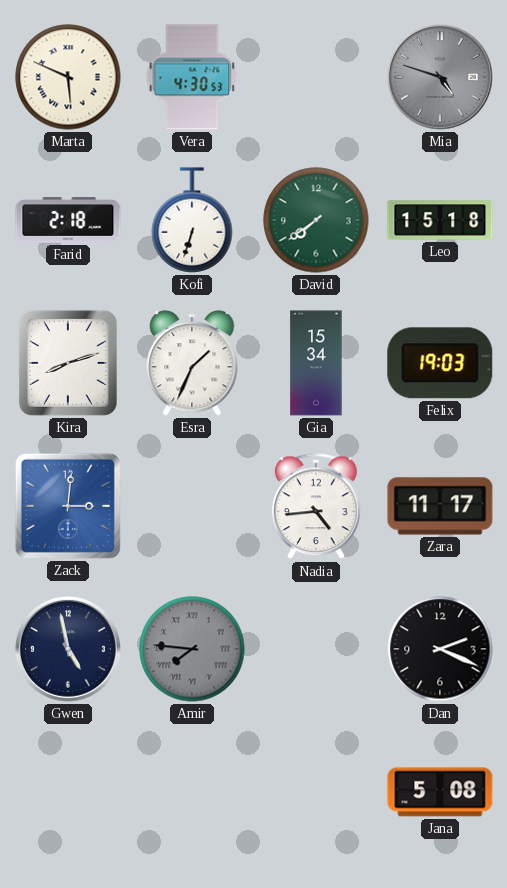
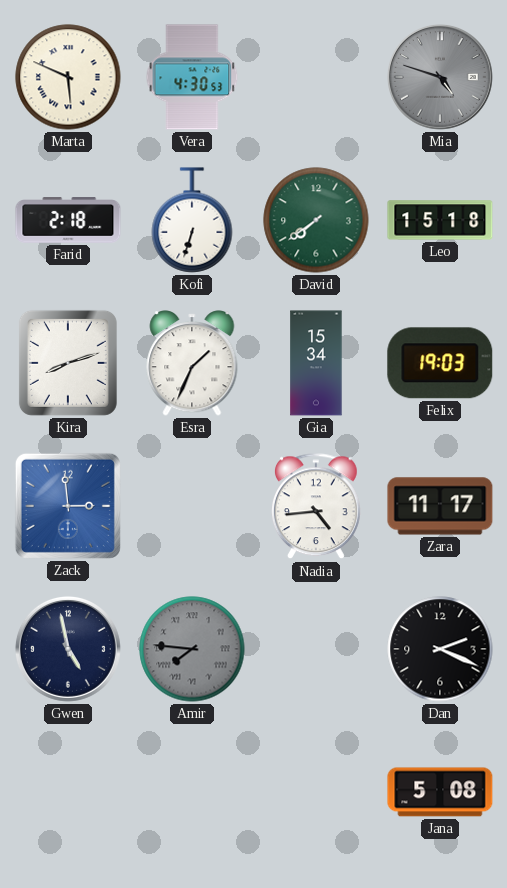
Zack: 3:01 -> 2:59 (68, 506)
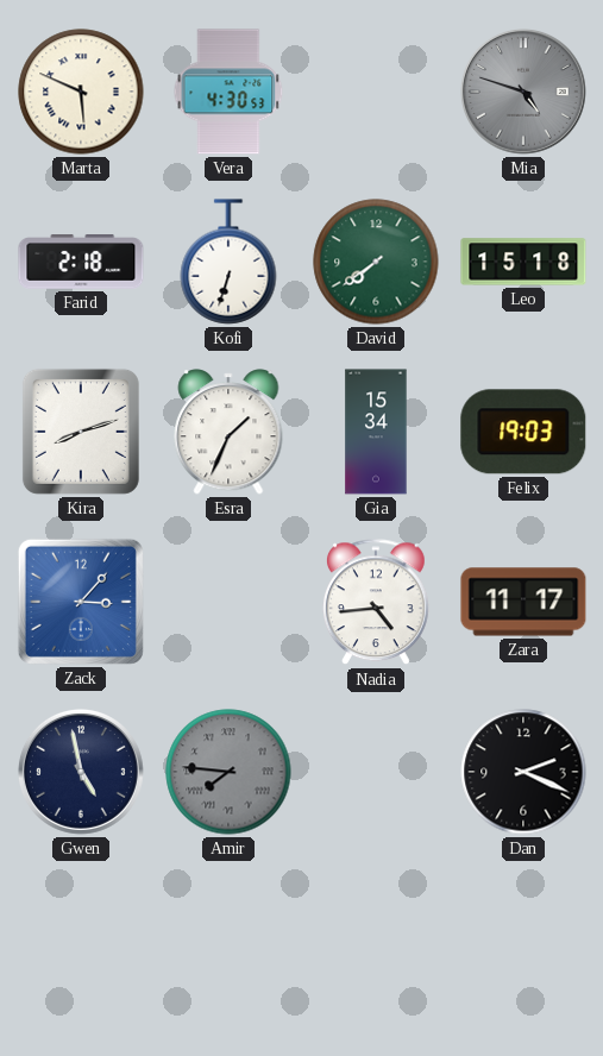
Zack: 2:59 -> 3:07 (81, 602)
Jana: 5:08 -> none (440, 792)
